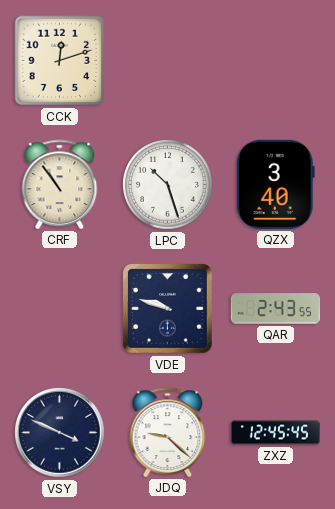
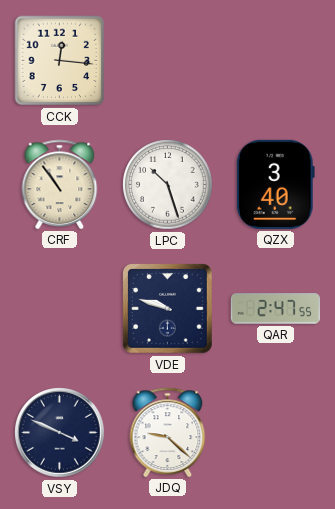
CCK: 12:12 -> 12:16 (60, 61)
QAR: 2:43 -> 2:47 (275, 309)
ZXZ: 12:45 -> none (275, 433)
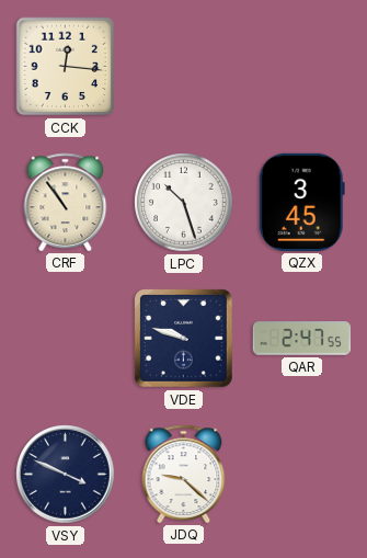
QZX: 3:40 -> 3:45 (301, 202)
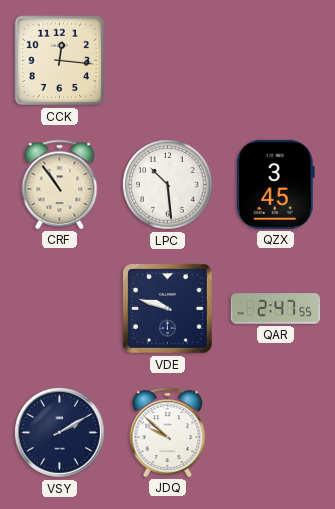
LPC: 10:27 -> 10:29 (168, 185)
VSY: 3:49 -> 2:10 (60, 433)
JDQ: 9:22 -> 9:52 (168, 432)
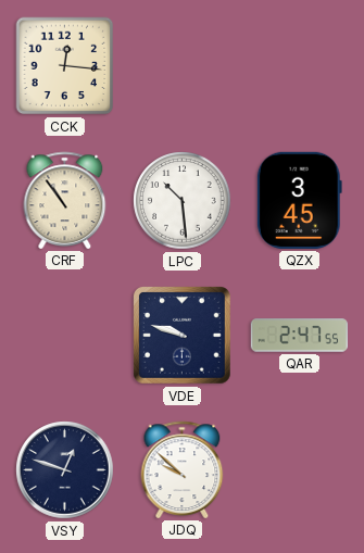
VSY: 2:10 -> 12:48 (65, 470)
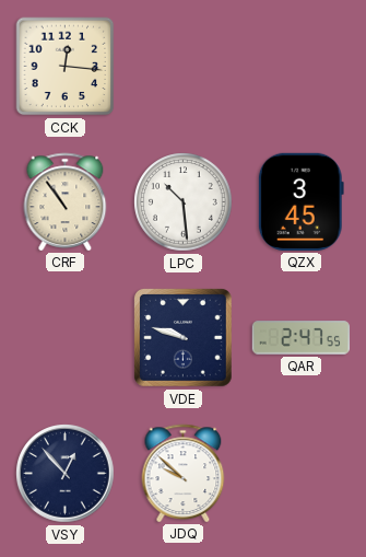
VSY: 12:48 -> 12:53 (66, 474)
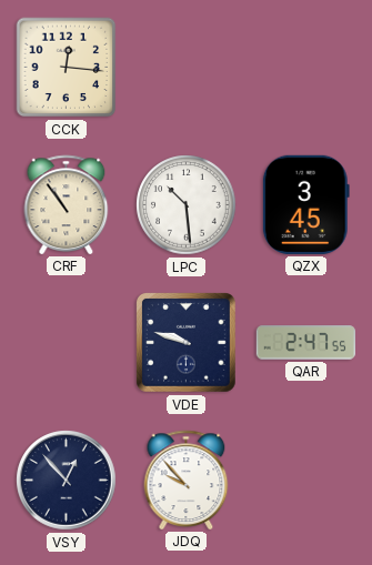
JDQ: 9:52 -> 9:53 (187, 480)
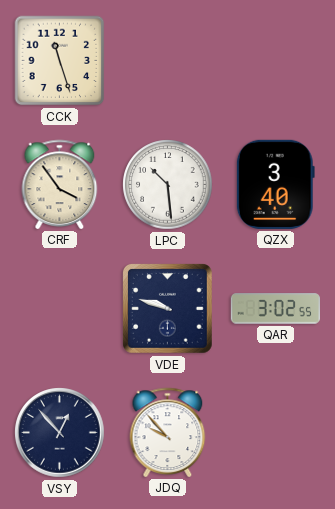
CCK: 12:16 -> 11:27 (60, 61)
CRF: 10:54 -> 3:54 (60, 184)
QZX: 3:45 -> 3:40 (275, 184)
QAR: 2:47 -> 3:02 (275, 309)
